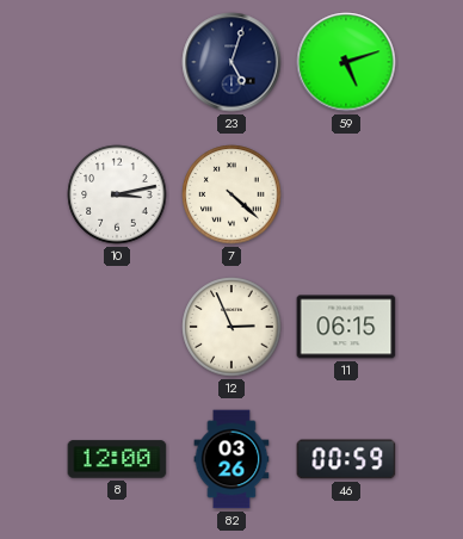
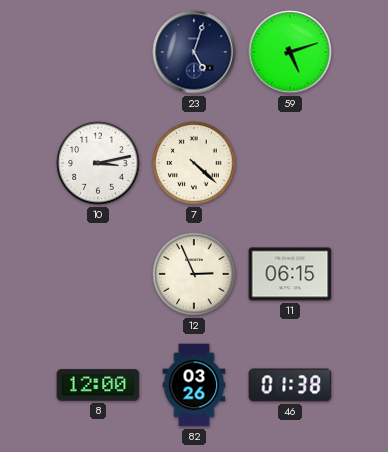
46: 00:59 -> 01:38 (290, 385)
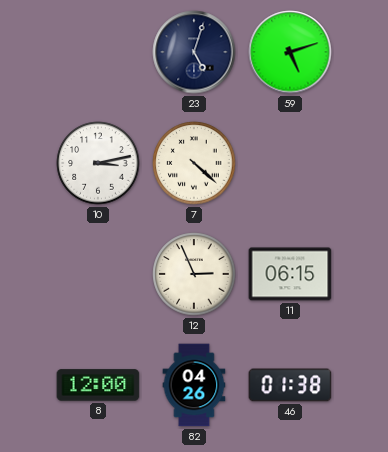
82: 03:26 -> 04:26 (194, 385)
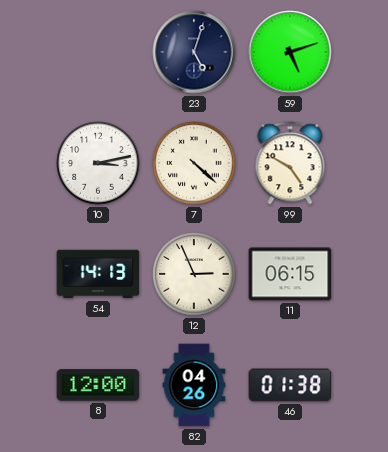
99: none -> 4:50 (290, 163)
54: none -> 14:13 (98, 274)
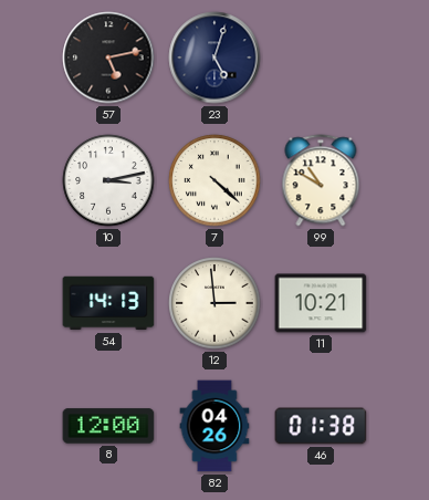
57: none -> 5:13 (108, 58)
59: 5:12 -> none (290, 52)
99: 4:50 -> 10:50 (321, 180)
12: 2:56 -> 2:59 (214, 303)
11: 06:15 -> 10:21 (321, 303)
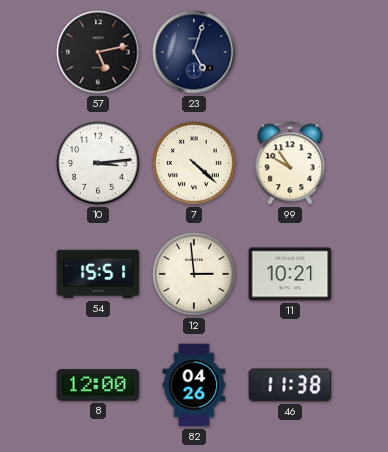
10: 3:13 -> 3:14 (98, 163)
54: 14:13 -> 15:51 (98, 274)
46: 01:38 -> 11:38 (290, 385)
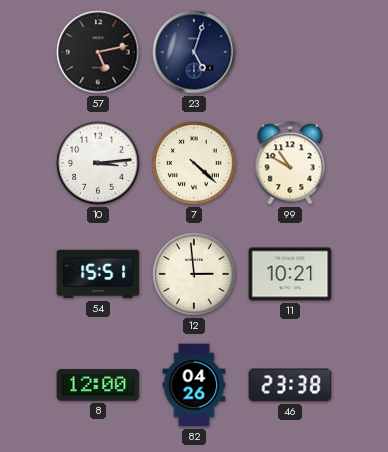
46: 11:38 -> 23:38 (290, 385)
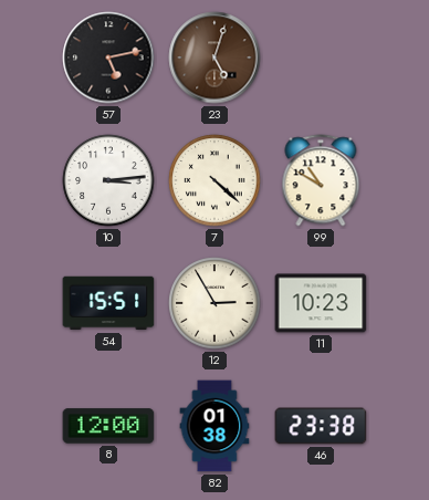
23 dial: navy -> brown (214, 58)
12: 2:59 -> 2:55 (214, 303)
11: 10:21 -> 10:23 (321, 303)
82: 04:26 -> 01:38 (214, 426)
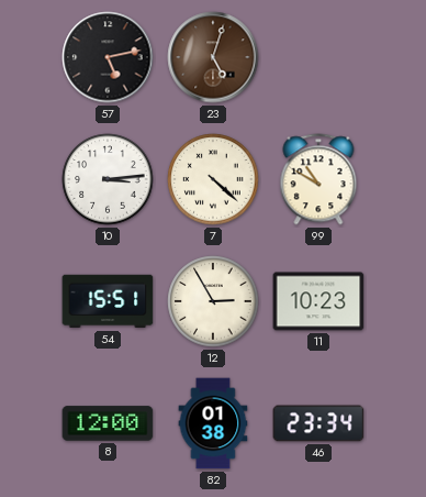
46: 23:38 -> 23:34 (318, 423)
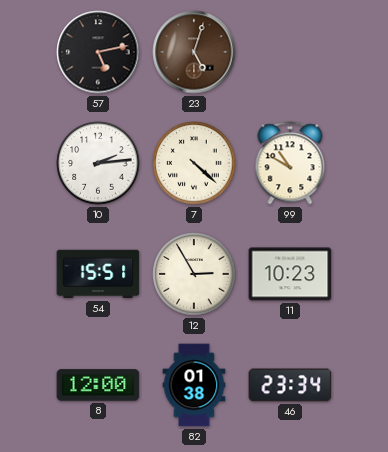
10: 3:14 -> 2:14 (98, 163)
